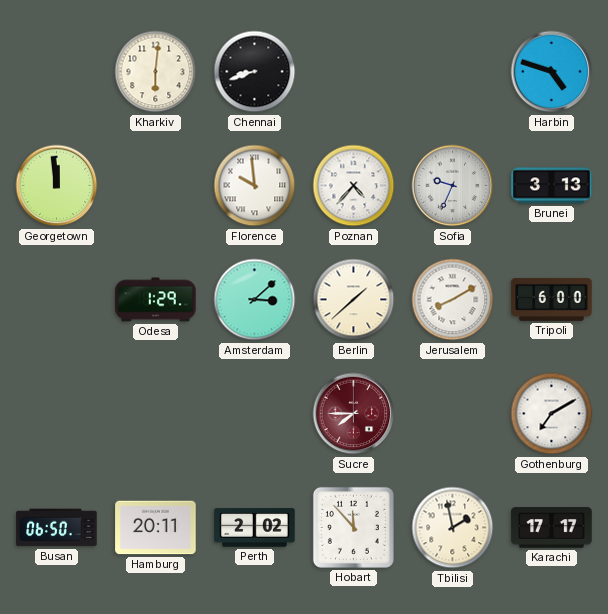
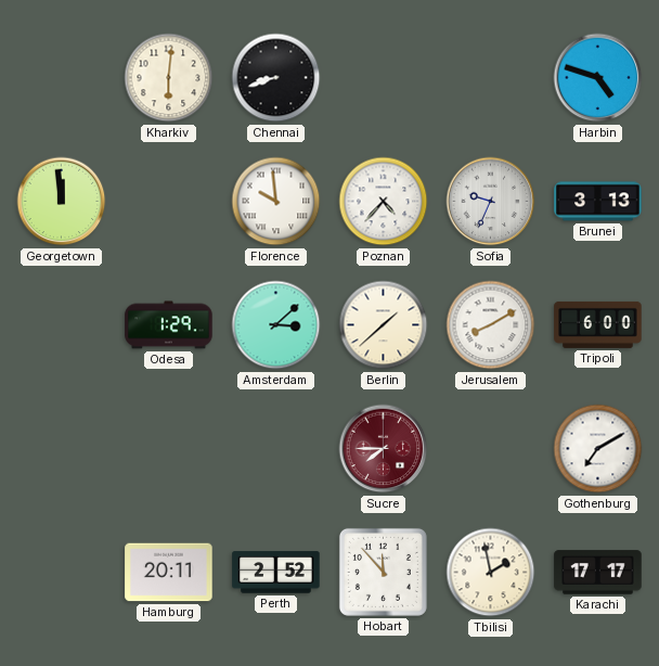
Busan: 06:50 -> none (57, 528)
Perth: 2:02 -> 2:52 (276, 573)
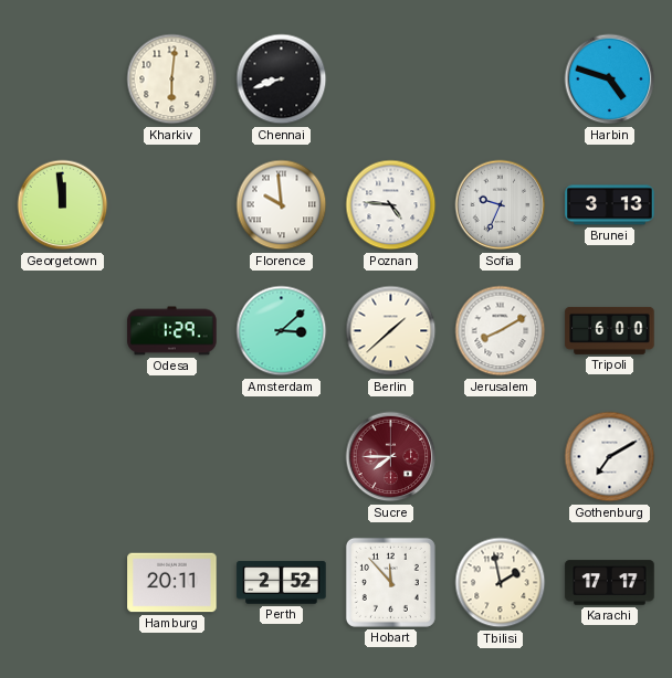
Poznan: 4:37 -> 4:46 (391, 205)
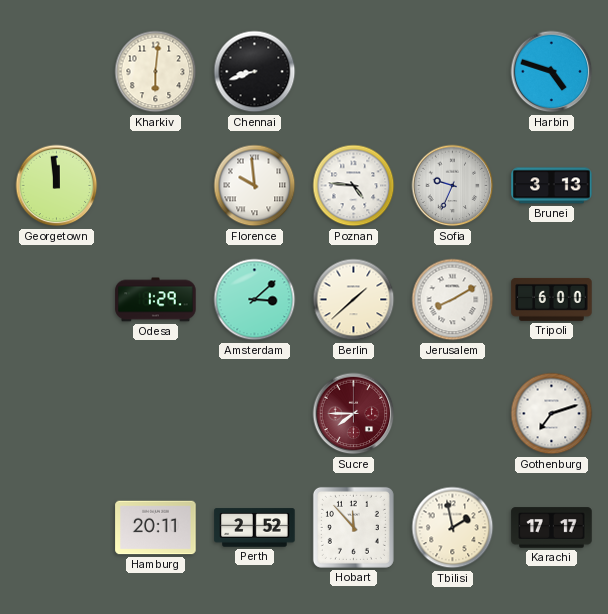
Gothenburg: 7:10 -> 7:12 (552, 414)
